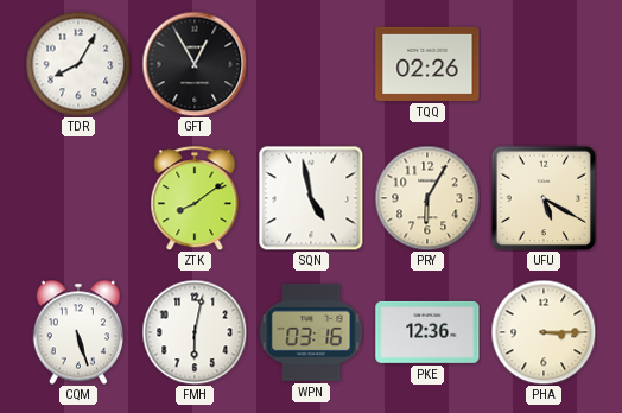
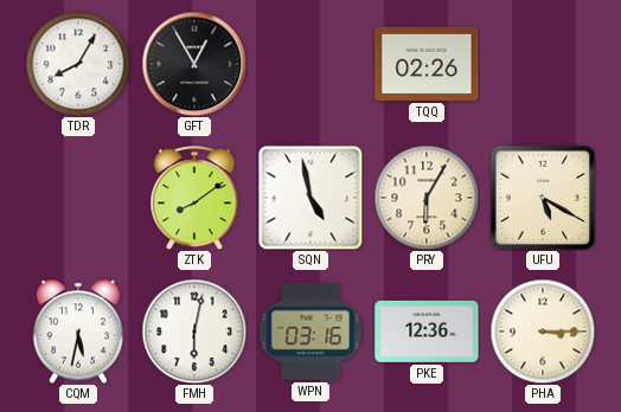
CQM: 5:27 -> 5:32 (77, 331)
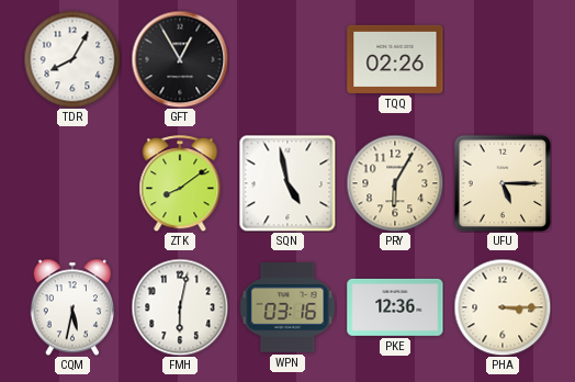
UFU: 5:20 -> 5:15 (503, 183)
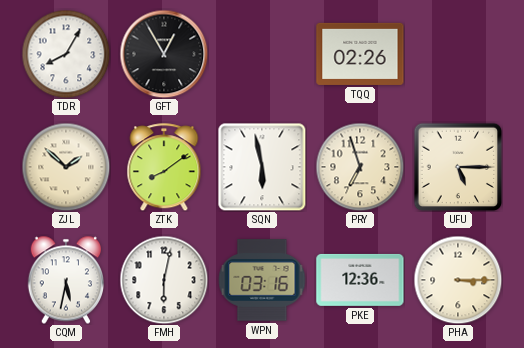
ZJL: none -> 1:52 (66, 167)
SQN: 4:58 -> 5:58 (262, 167)
PRY: 6:05 -> 6:57 (360, 167)
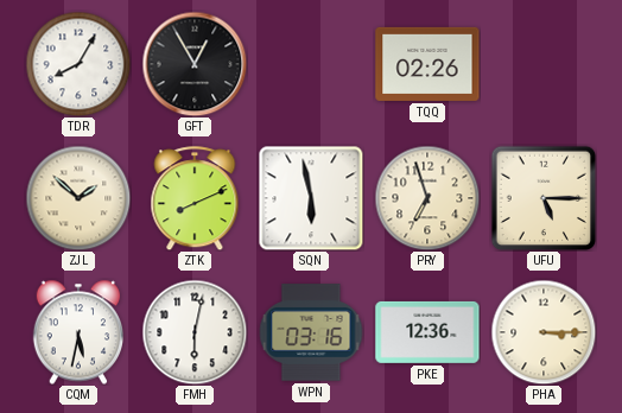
ZTK: 8:09 -> 8:11 (195, 198)
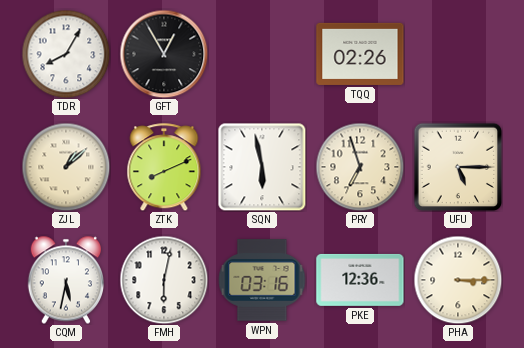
ZJL: 1:52 -> 1:08 (66, 167)
